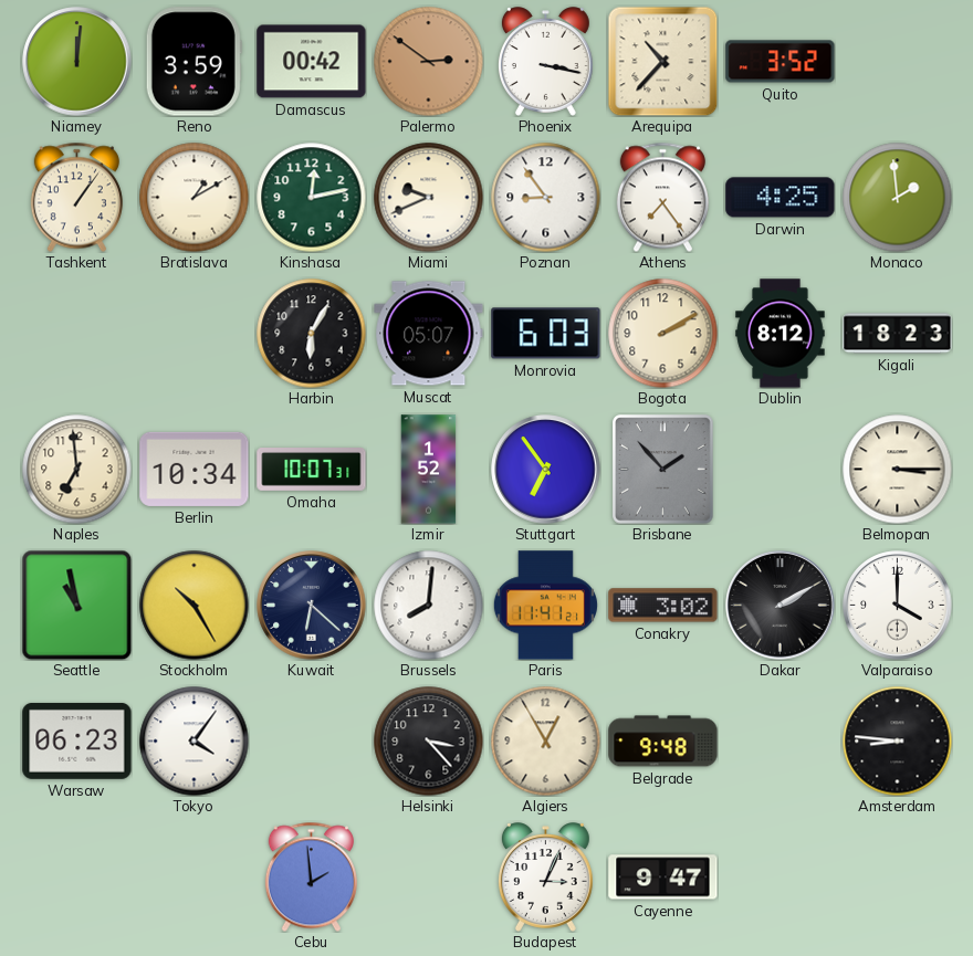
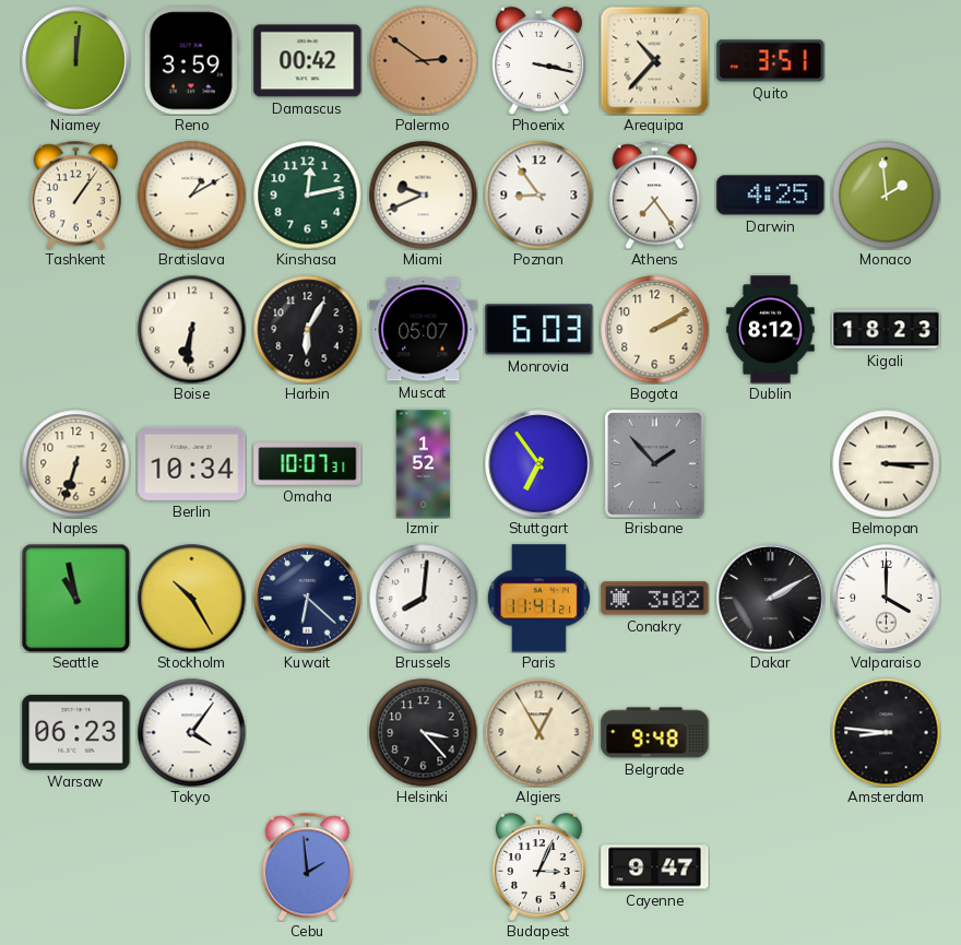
Quito: 3:52 -> 3:51 (771, 61)
Boise: none -> 6:31 (192, 330)
Naples: 6:59 -> 6:33 (76, 464)
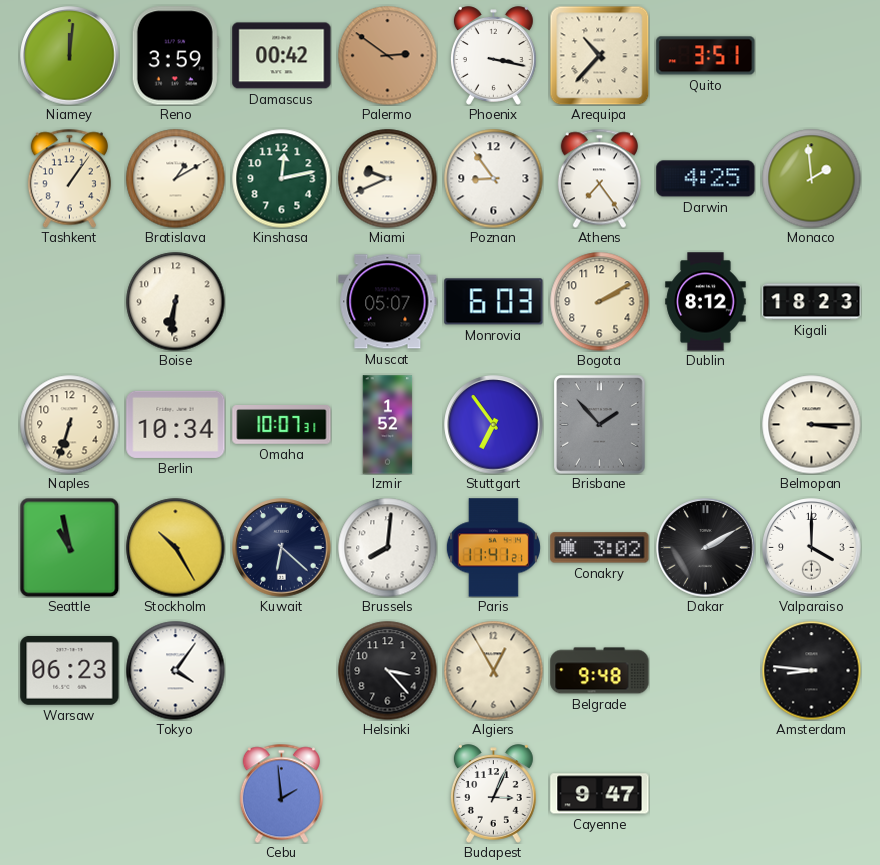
Harbin: 6:05 -> none (308, 330)
